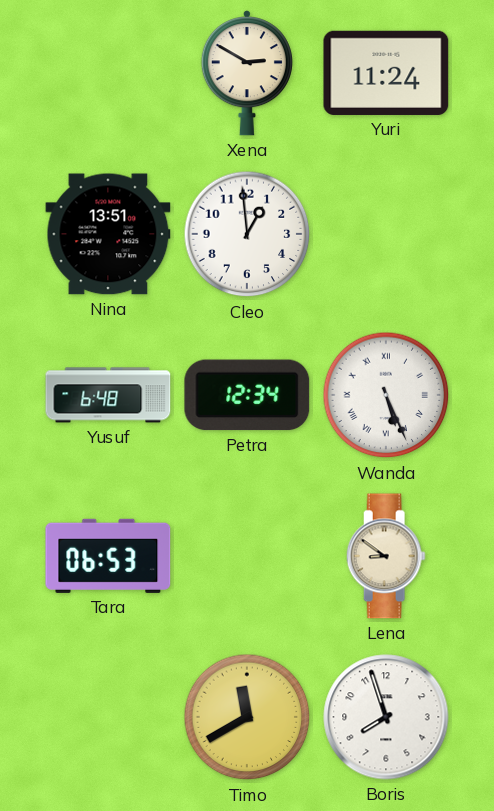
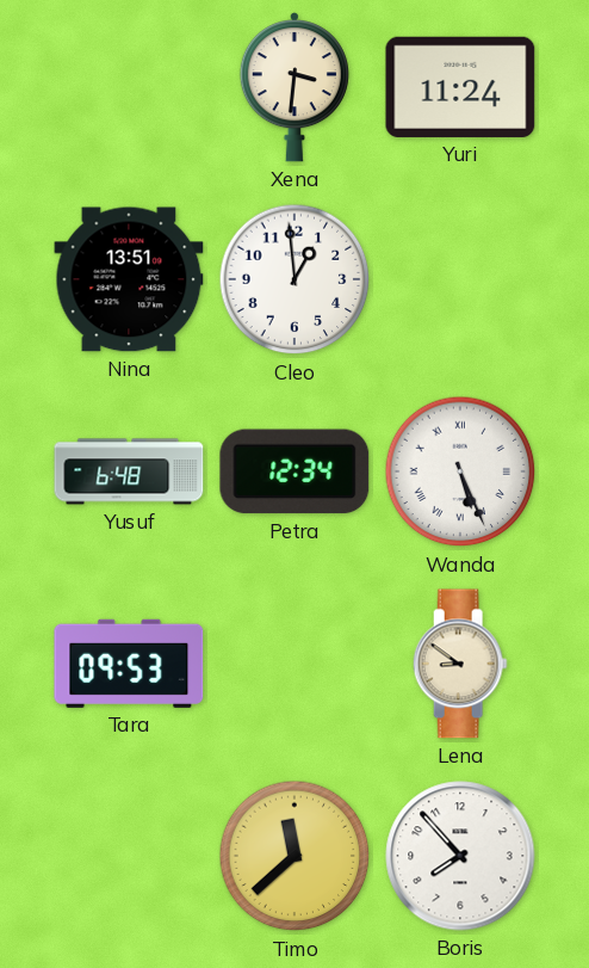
Xena: 2:50 -> 3:31 (294, 87)
Tara: 06:53 -> 09:53 (129, 664)
Timo: 11:40 -> 11:38 (294, 856)
Boris: 7:57 -> 7:53 (460, 856)
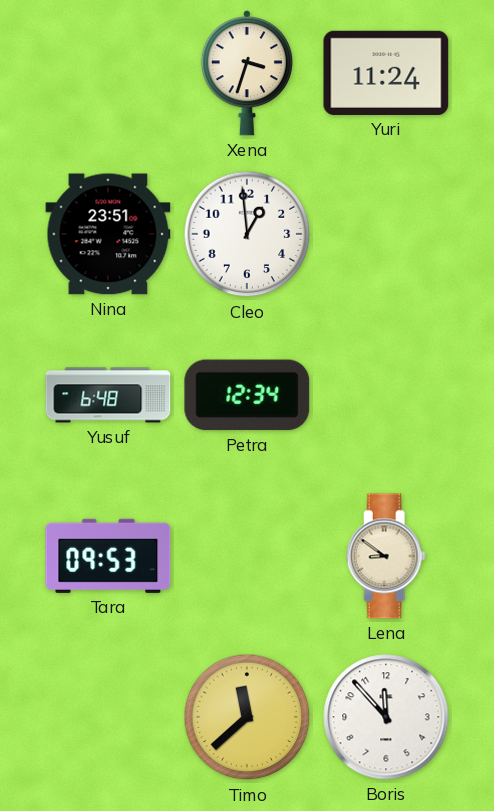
Xena: 3:31 -> 3:33 (247, 73)
Nina: 13:51 -> 23:51 (108, 234)
Wanda: 5:26 -> none (460, 471)
Boris: 7:53 -> 11:53 (386, 717)
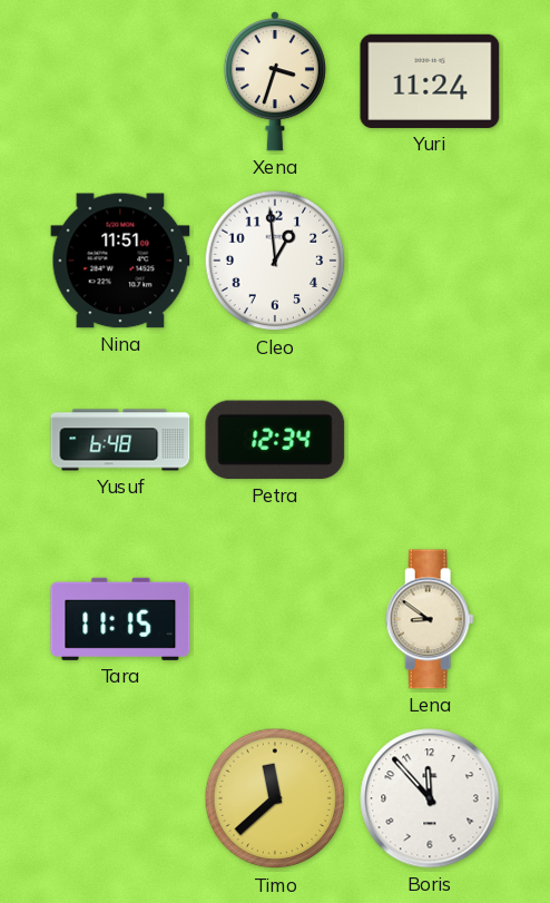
Nina: 23:51 -> 11:51 (120, 261)
Tara: 09:53 -> 11:15 (120, 619)
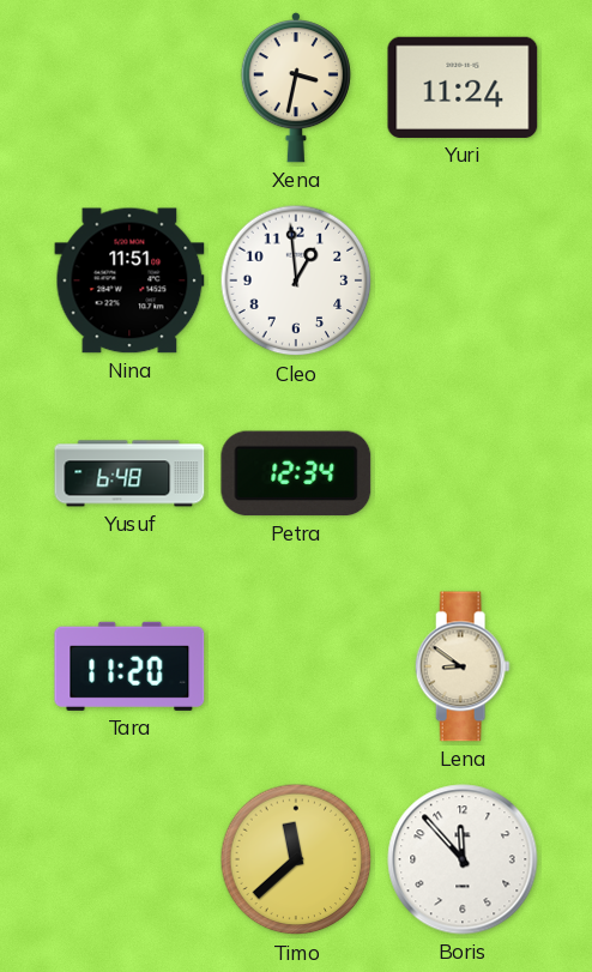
Xena: 3:33 -> 3:32 (296, 87)
Tara: 11:15 -> 11:20 (129, 666)
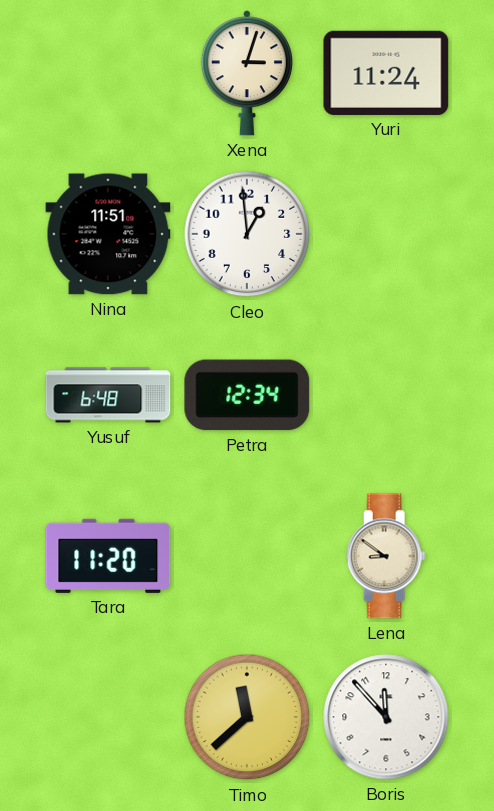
Xena: 3:32 -> 3:03 (247, 73)
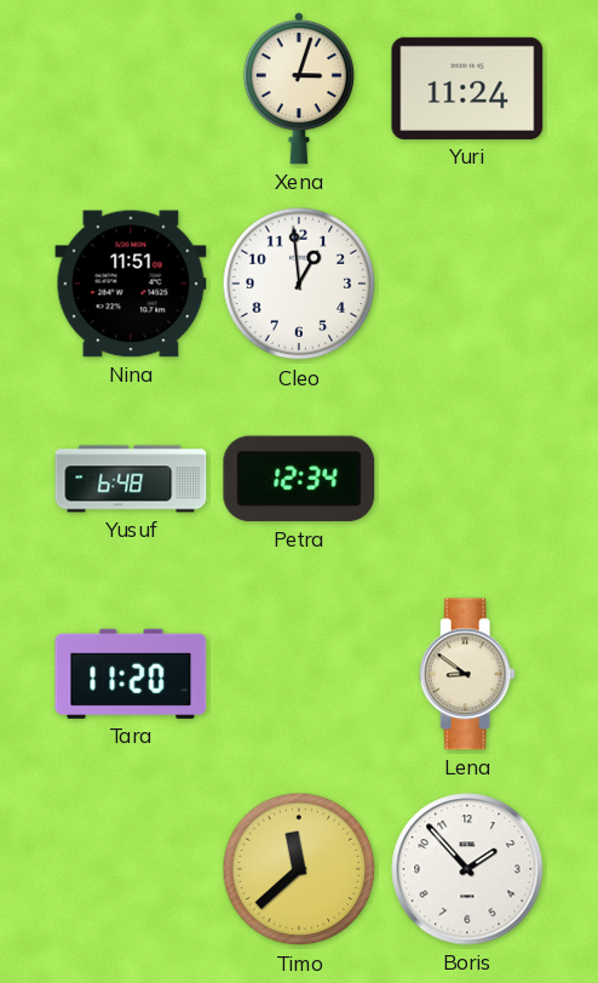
Boris: 11:53 -> 1:53 (467, 869)
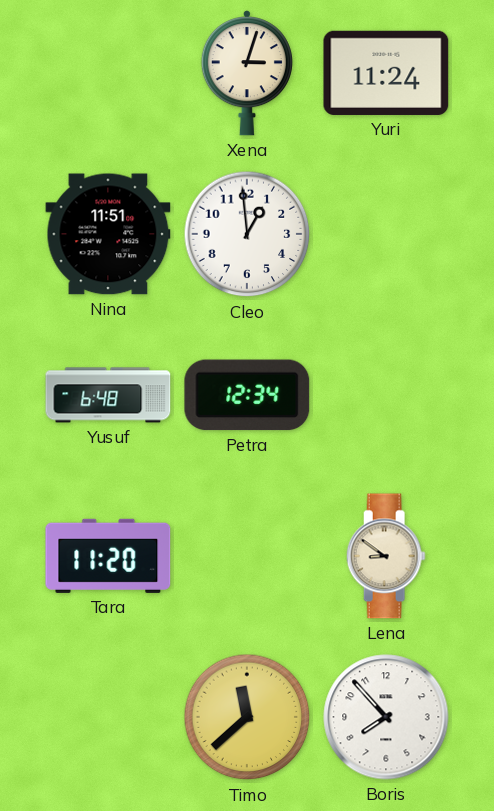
Boris: 1:53 -> 7:53 (386, 717)
